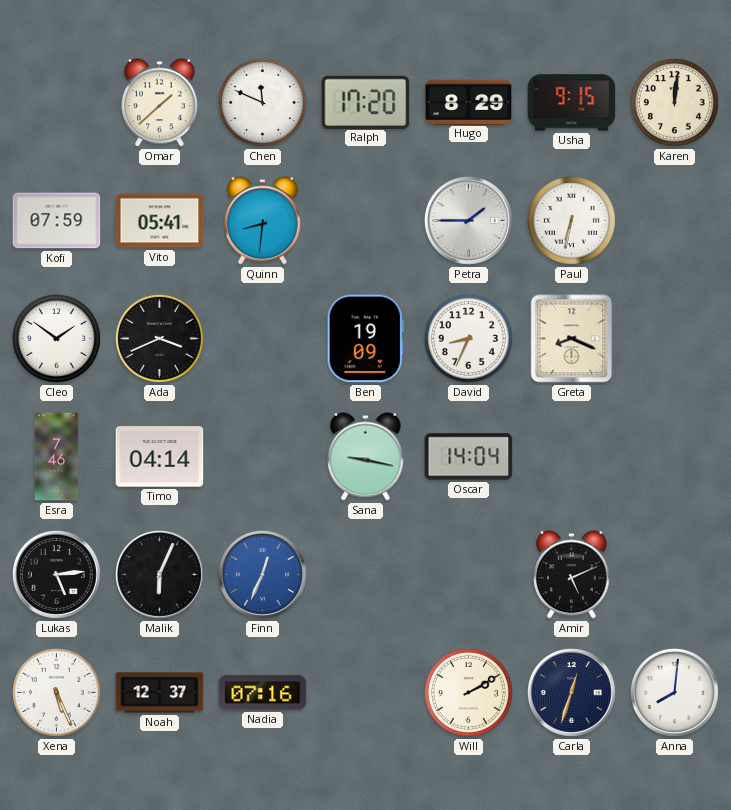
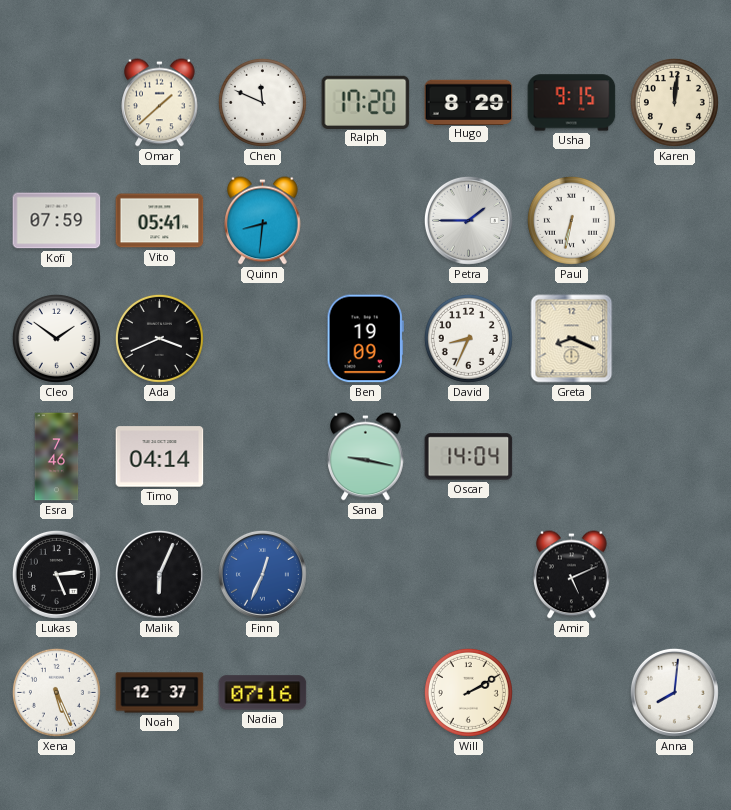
Carla: 12:33 -> none (571, 692)
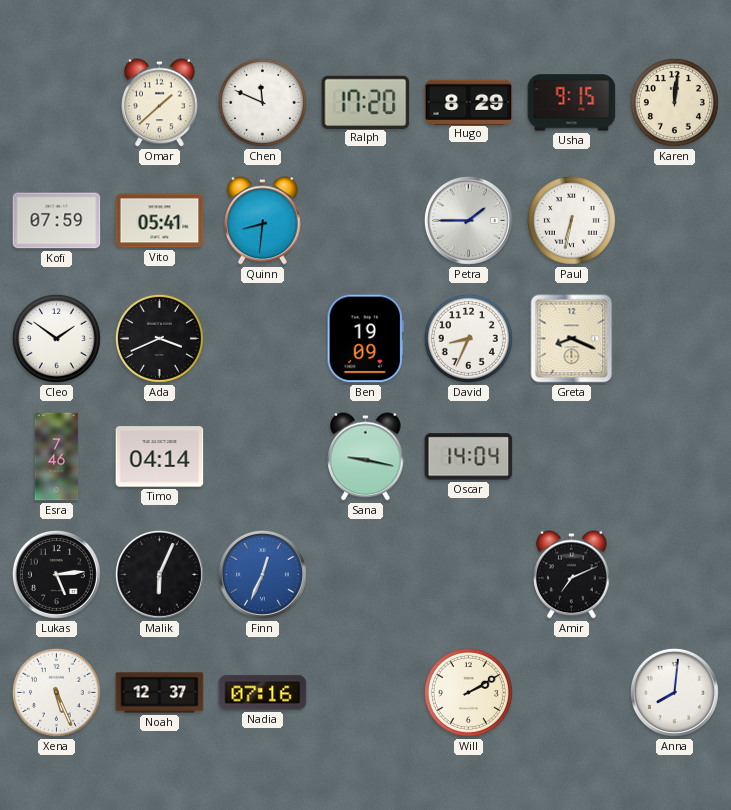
Amir: 5:11 -> 7:11 (572, 575)
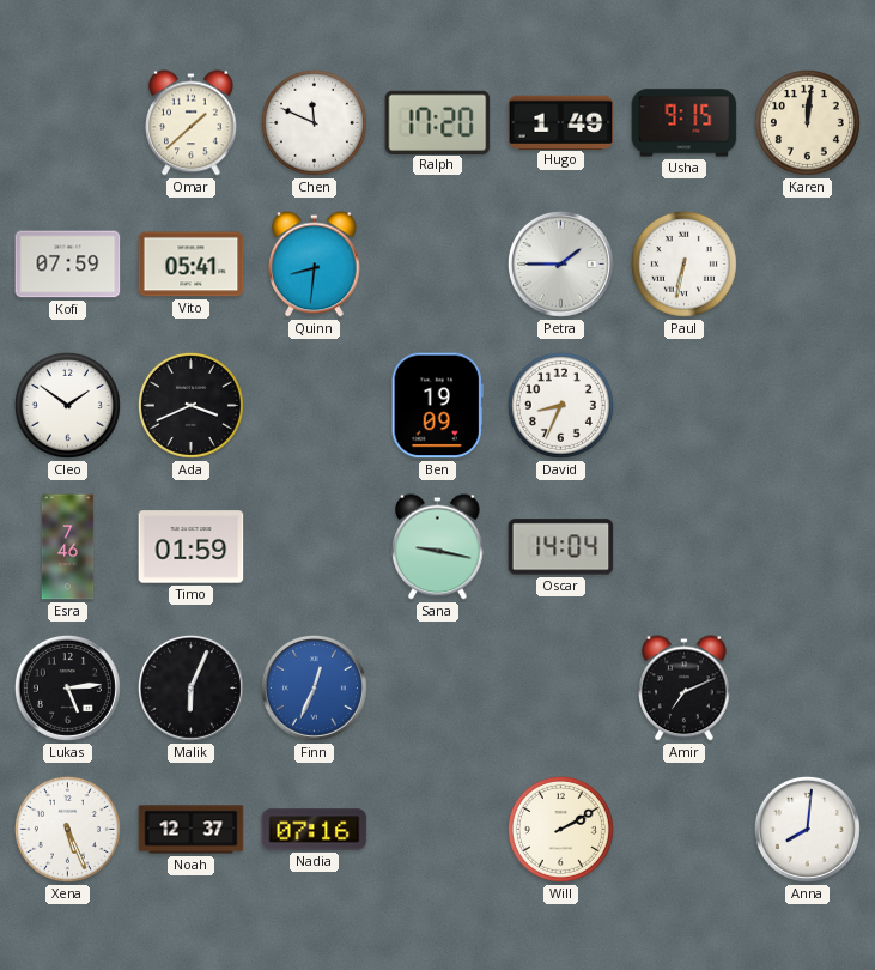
Hugo: 8:29 -> 1:49 (561, 122)
Greta: 8:19 -> none (572, 339)
Timo: 04:14 -> 01:59 (192, 547)
